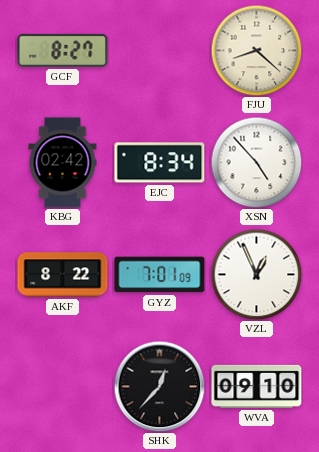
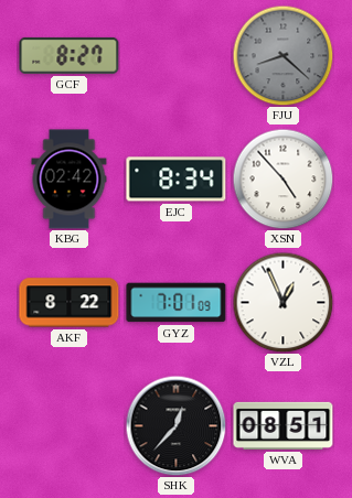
FJU dial: cream -> grey (282, 55)
WVA: 09:10 -> 08:51 (284, 425)
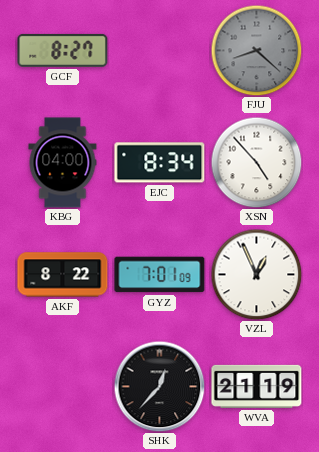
KBG: 02:42 -> 04:00 (63, 163)
WVA: 08:51 -> 21:19 (257, 386)
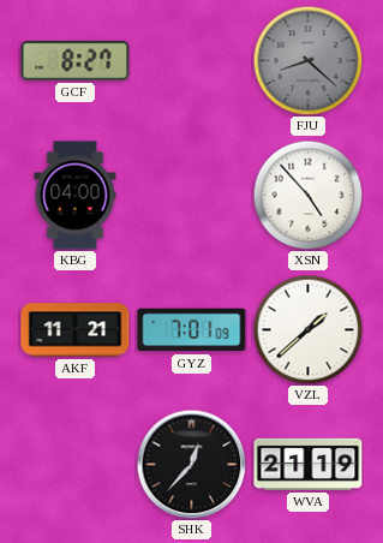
EJC: 8:34 -> none (160, 163)
AKF: 8:22 -> 11:21 (76, 330)
VZL: 12:56 -> 1:38 (307, 329)
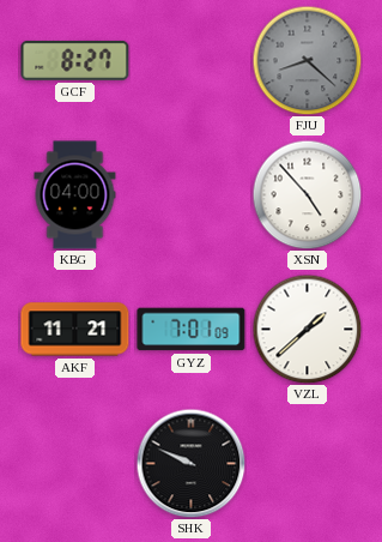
SHK: 12:37 -> 9:49 (190, 463)
WVA: 21:19 -> none (309, 464)
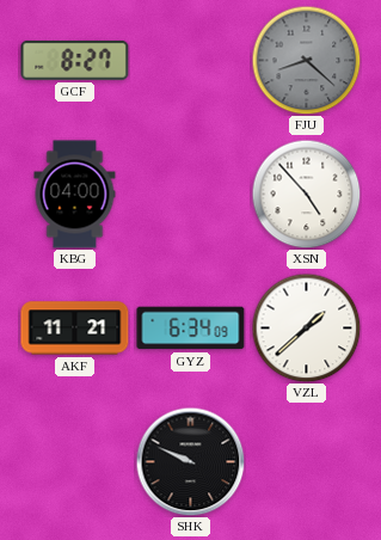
GYZ: 7:01 -> 6:34 (191, 329)
